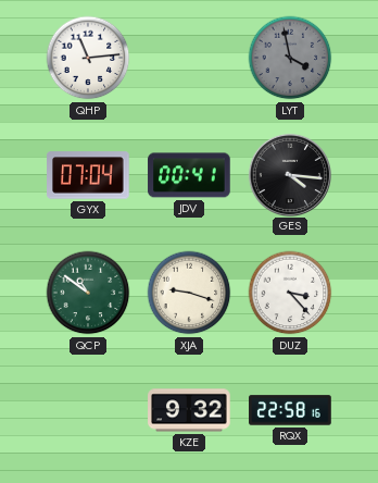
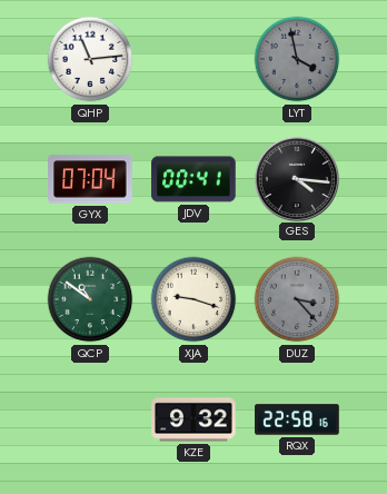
DUZ dial: white -> grey (297, 299)
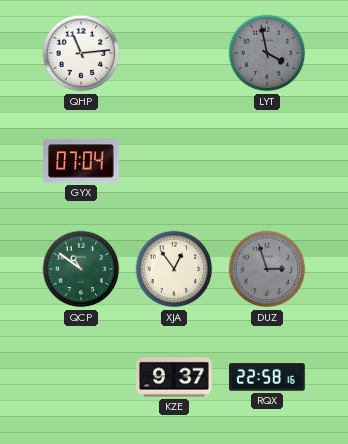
JDV: 00:41 -> none (193, 179)
GES: 4:16 -> none (296, 178)
XJA: 9:18 -> 12:54 (174, 269)
DUZ: 3:23 -> 2:57 (267, 269)
KZE: 9:32 -> 9:37 (174, 377)
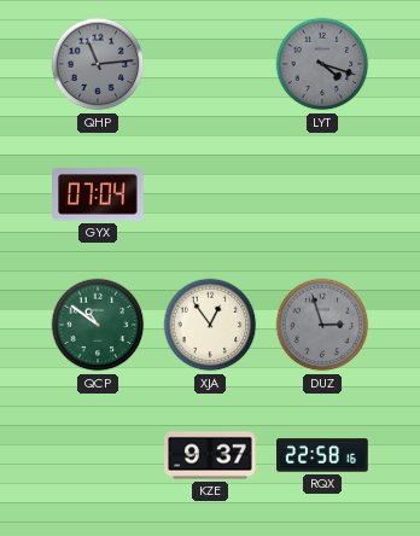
QHP dial: white -> grey (98, 64)
LYT: 3:58 -> 4:18 (322, 64)
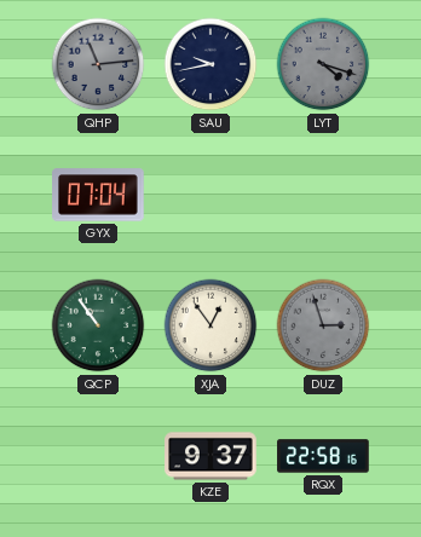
SAU: none -> 9:43 (211, 64)
QCP: 10:51 -> 10:54 (98, 325)
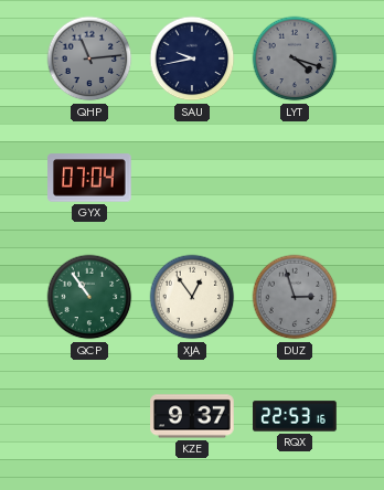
RQX: 22:58 -> 22:53 (295, 416)
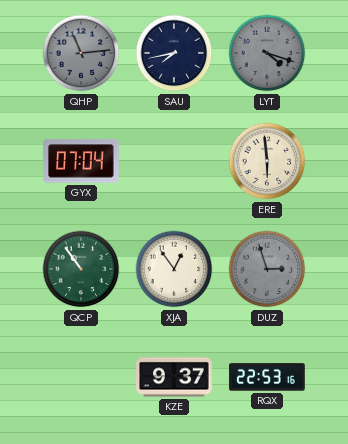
SAU: 9:43 -> 7:43 (174, 53)
ERE: none -> 5:59 (267, 161)
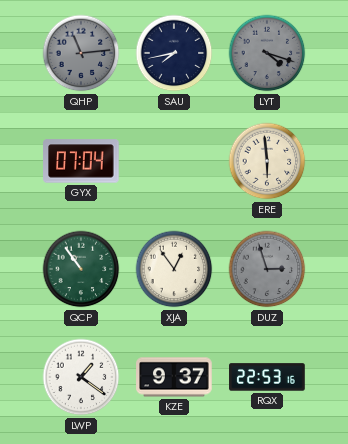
LWP: none -> 1:21 (81, 377)
